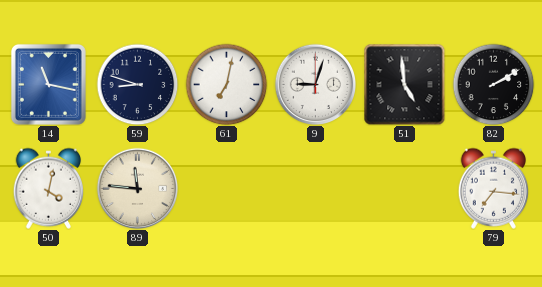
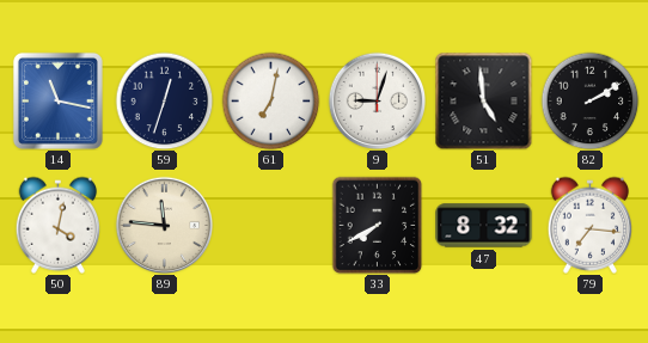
59: 8:48 -> 12:33 (164, 100)
33: none -> 7:40 (378, 225)
47: none -> 8:32 (484, 226)
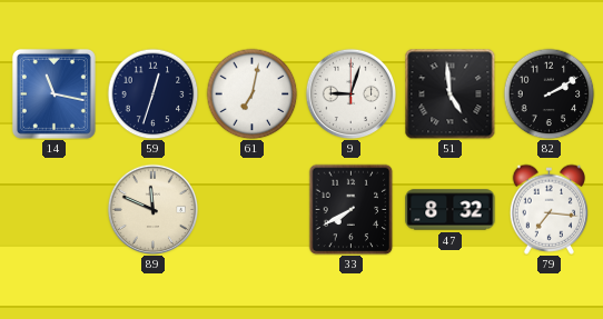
50: 4:02 -> none (57, 225)
89: 11:46 -> 11:49 (152, 209)
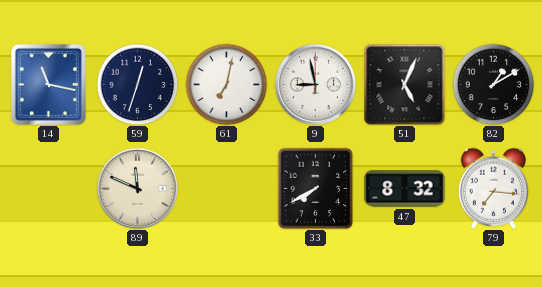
9: 9:03 -> 8:58 (315, 84)
51: 4:59 -> 5:04 (404, 84)
82: 2:10 -> 1:10 (493, 84)
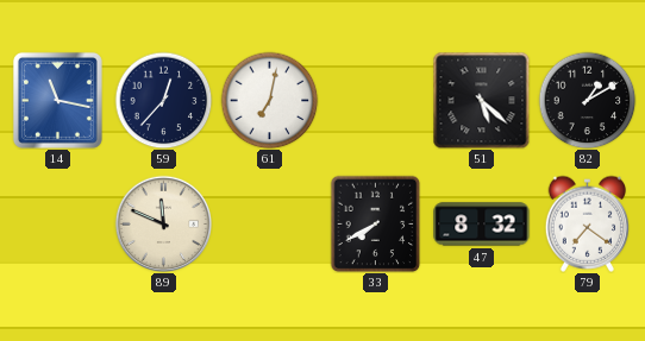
59: 12:33 -> 12:37 (163, 100)
9: 8:58 -> none (315, 84)
51: 5:04 -> 5:22 (481, 100)
79: 7:16 -> 7:21 (587, 223)
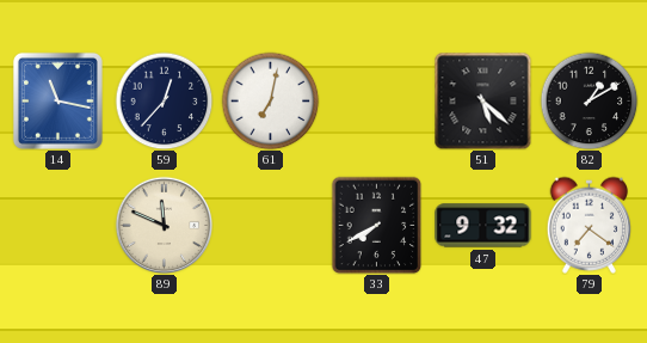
47: 8:32 -> 9:32 (483, 226)
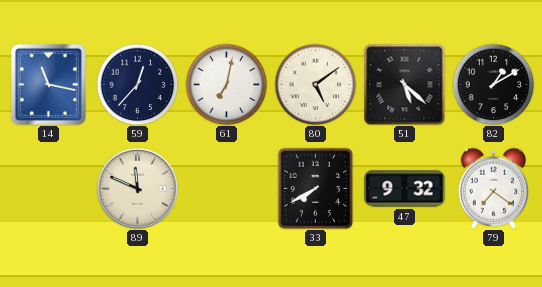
80: none -> 5:09 (315, 84)
